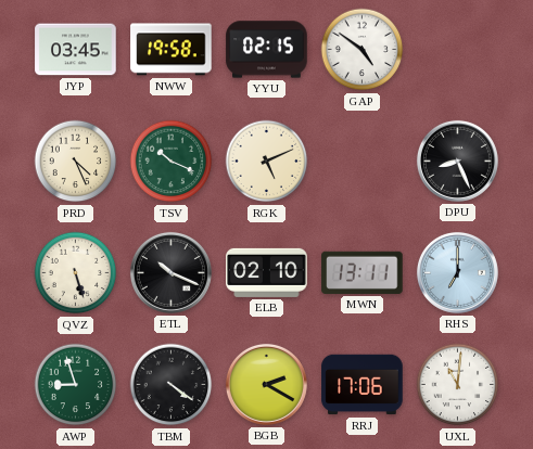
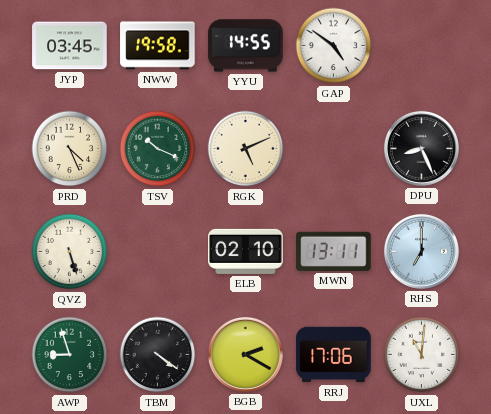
YYU: 02:15 -> 14:55 (246, 46)
ETL: 10:19 -> none (170, 272)
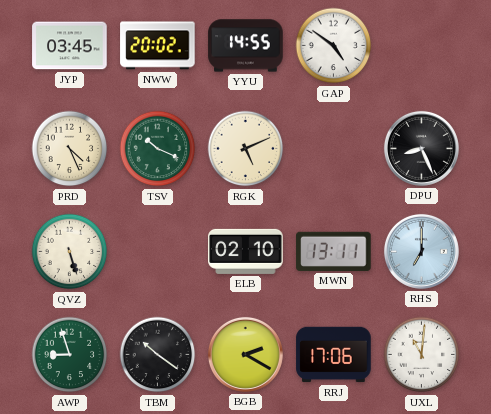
NWW: 19:58 -> 20:02 (158, 46)
TBM: 4:21 -> 10:21 (158, 355)
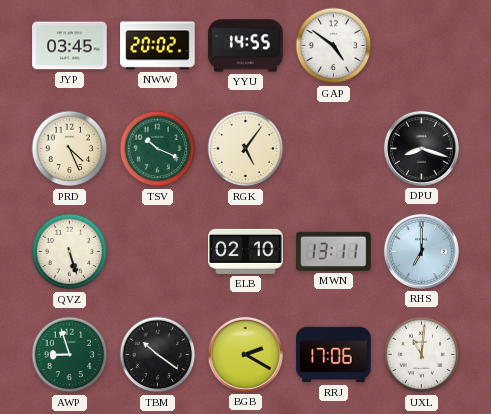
RGK: 5:11 -> 5:06 (246, 149)
DPU: 8:26 -> 8:18 (421, 148)
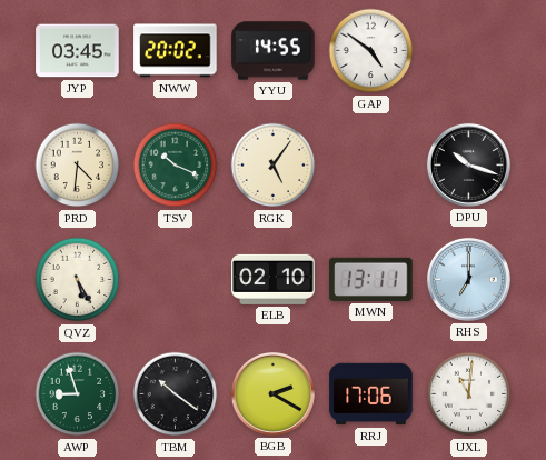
PRD: 4:26 -> 4:31 (78, 166)
DPU: 8:18 -> 10:18 (468, 164)
QVZ: 5:27 -> 5:25 (78, 280)
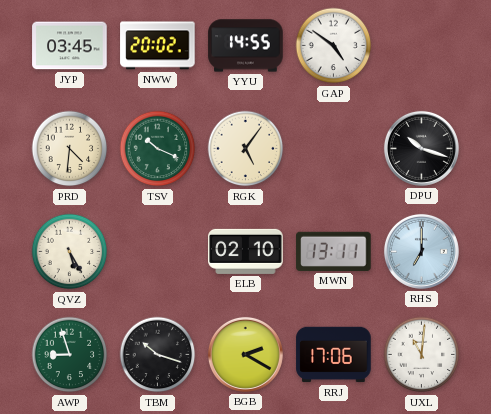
TBM: 10:21 -> 10:18 (158, 355)
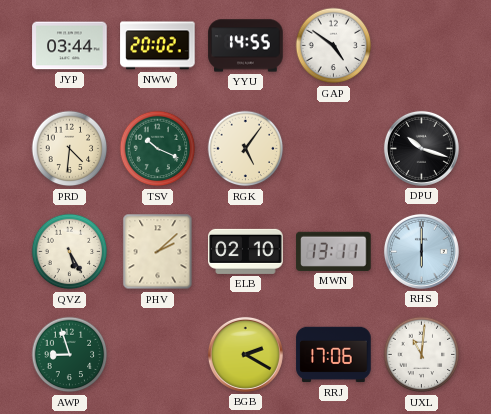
JYP: 03:45 -> 03:44 (70, 46)
PHV: none -> 2:08 (158, 252)
RHS: 7:00 -> 6:00 (421, 251)
TBM: 10:18 -> none (158, 355)
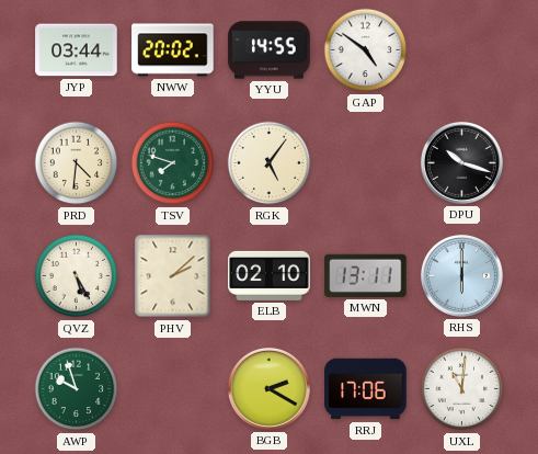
TSV: 10:19 -> 7:48 (173, 163)
AWP: 8:57 -> 9:57 (77, 389)
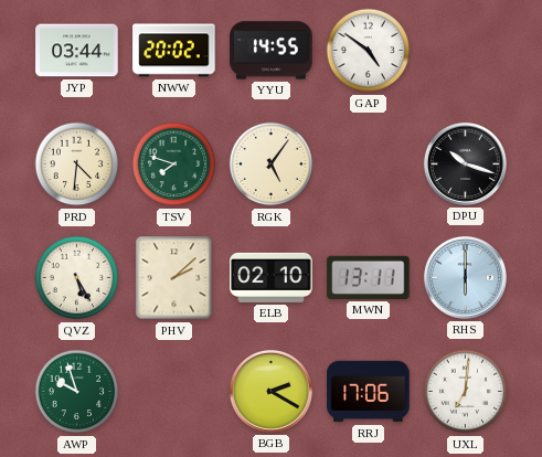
UXL: 11:01 -> 7:01 (466, 392)
